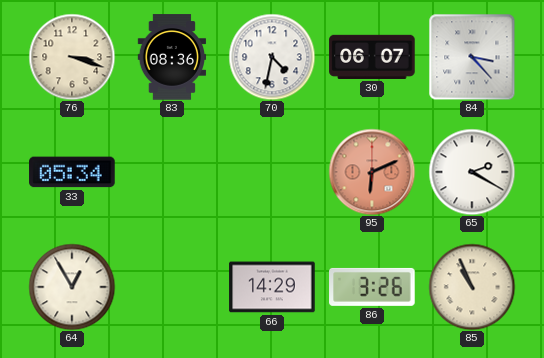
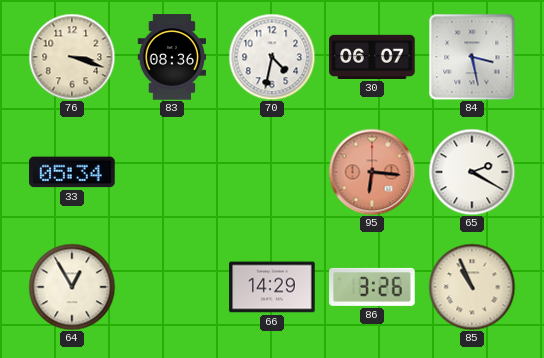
84: 3:23 -> 3:28 (472, 57)
95: 6:11 -> 6:16 (372, 172)
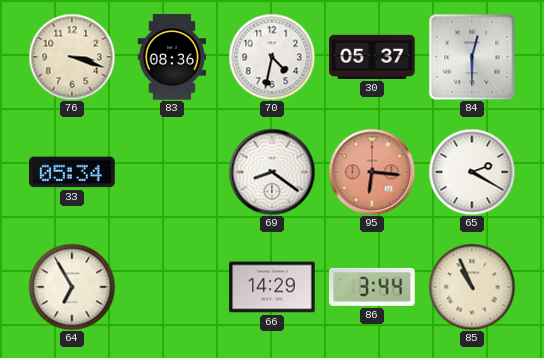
30: 06:07 -> 05:37 (372, 57)
84: 3:28 -> 12:30 (472, 57)
69: none -> 8:21 (272, 172)
64: 12:55 -> 6:55 (72, 287)
86: 3:26 -> 3:44 (372, 287)
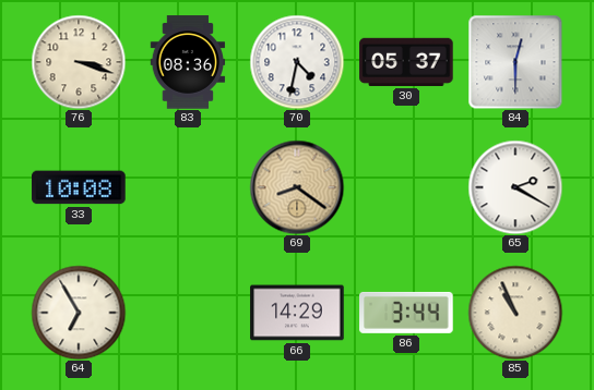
33: 05:34 -> 10:08 (79, 187)
69 dial: white -> champagne (297, 187)
95: 6:16 -> none (372, 172)
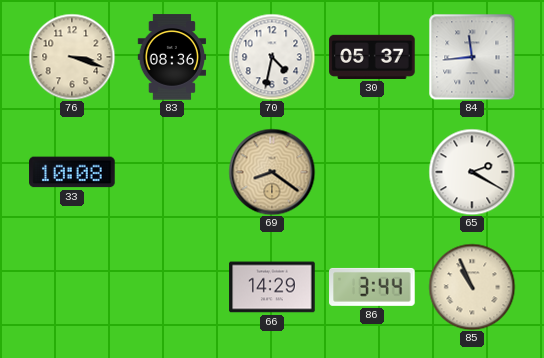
84: 12:30 -> 11:44 (472, 57)
64: 6:55 -> none (79, 313)
